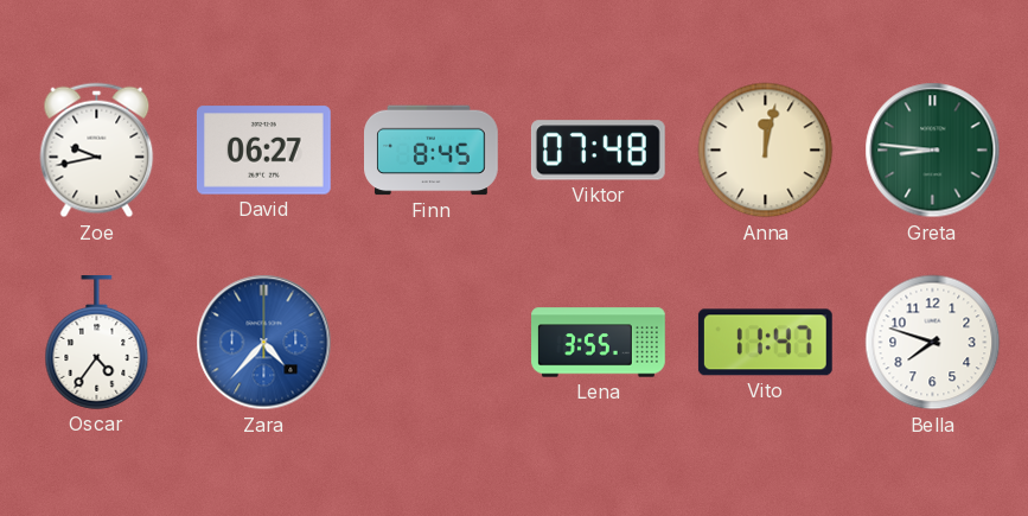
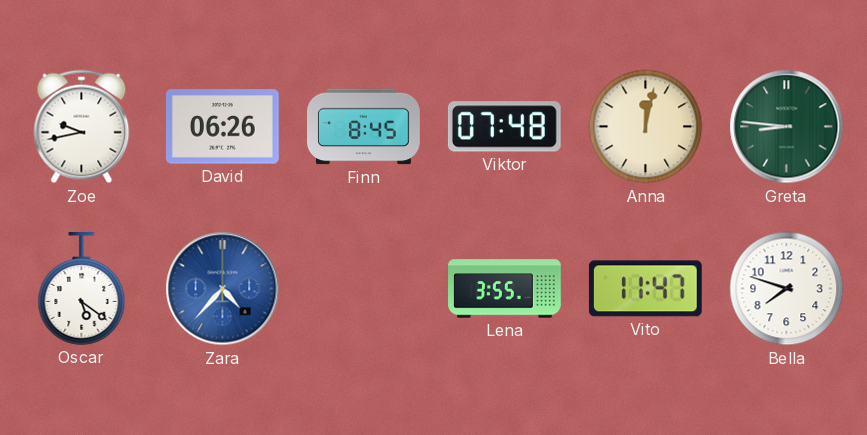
David: 06:27 -> 06:26 (222, 127)
Oscar: 4:36 -> 5:21 (82, 289)
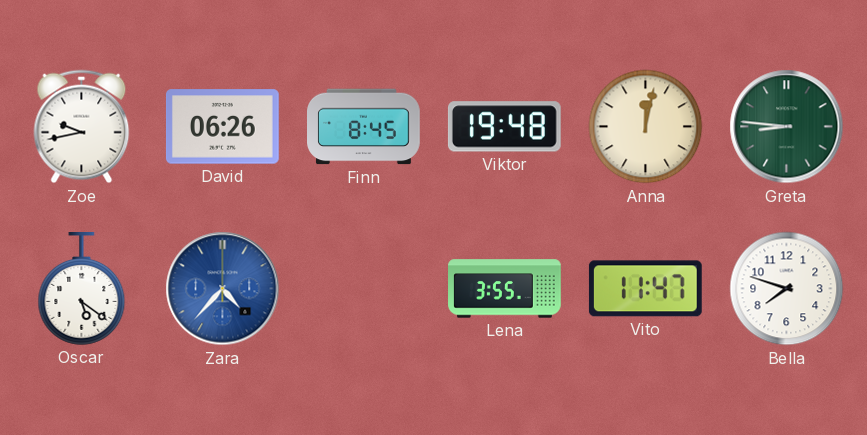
Viktor: 07:48 -> 19:48 (504, 127)
